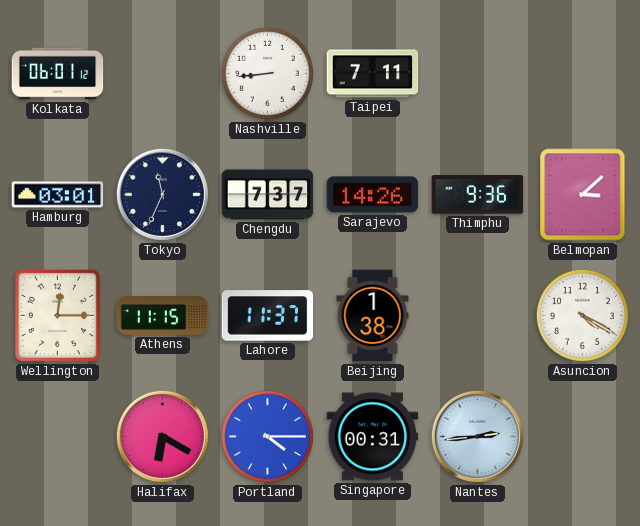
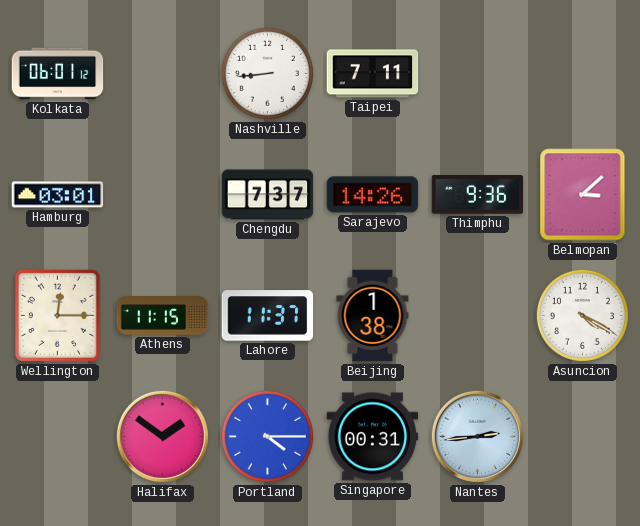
Tokyo: 11:34 -> none (162, 194)
Halifax: 6:20 -> 1:51 (162, 436)
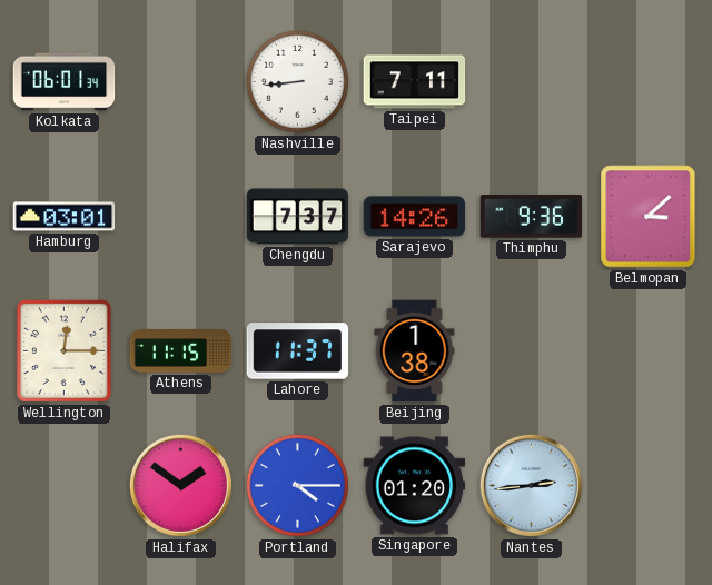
Kolkata: 06:01:12 -> 06:01:34 (65, 82)
Asuncion: 4:20 -> none (582, 315)
Singapore: 00:31 -> 01:20 (415, 486)
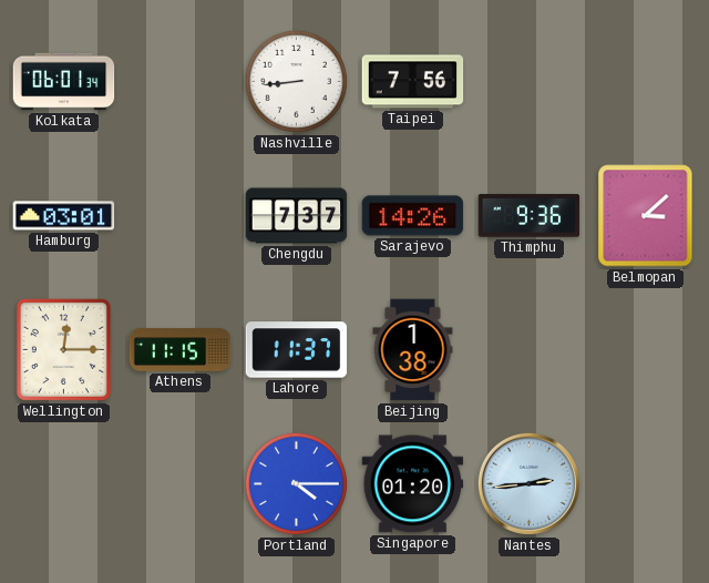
Taipei: 7:11 -> 7:56 (413, 82)
Halifax: 1:51 -> none (180, 485)
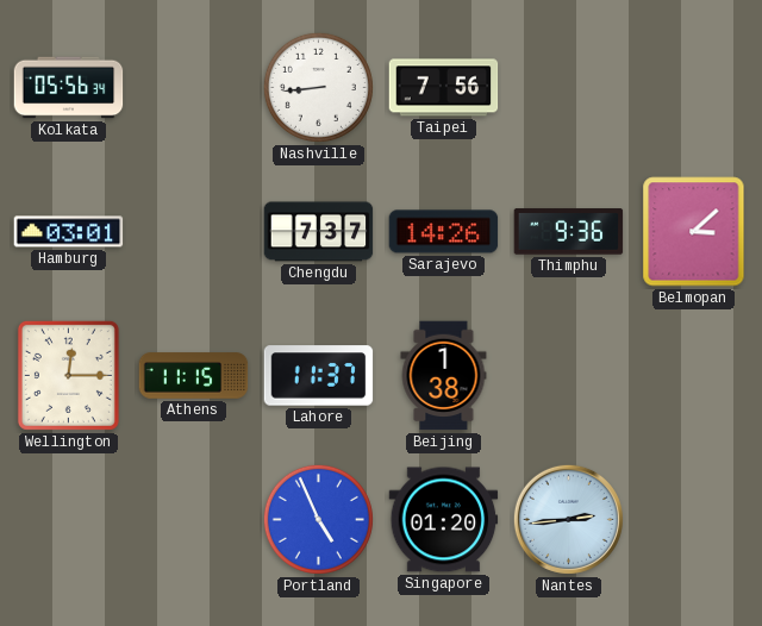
Kolkata: 06:01 -> 05:56 (69, 88)
Portland: 4:15 -> 4:56 (318, 519)
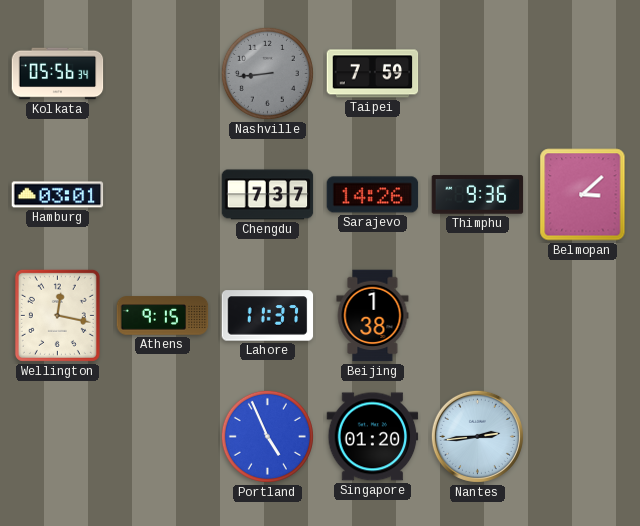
Nashville dial: white -> grey (267, 73)
Taipei: 7:56 -> 7:59 (373, 74)
Wellington: 12:15 -> 12:17 (57, 315)
Athens: 11:15 -> 9:15 (163, 316)
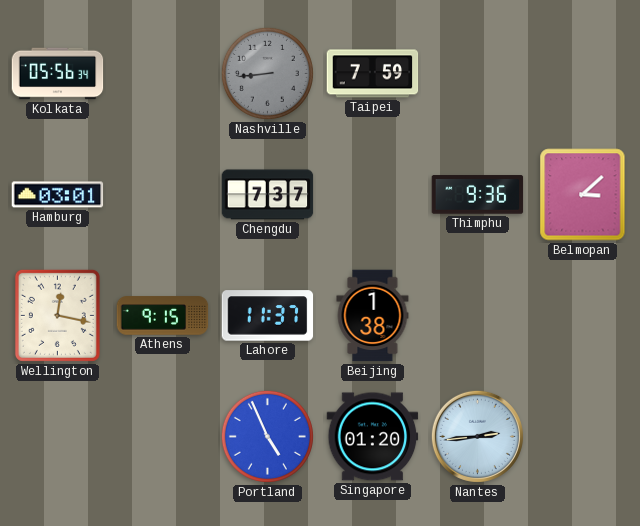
Sarajevo: 14:26 -> none (373, 195)
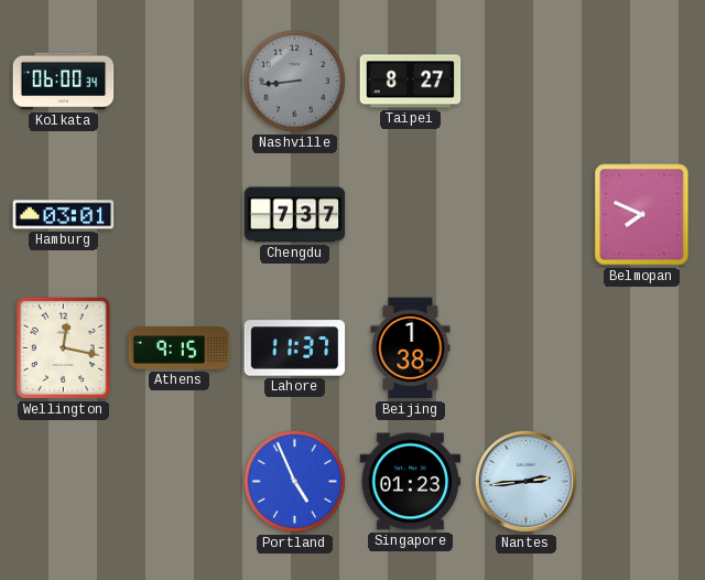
Kolkata: 05:56 -> 06:00 (64, 82)
Taipei: 7:59 -> 8:27 (411, 82)
Thimphu: 9:36 -> none (478, 195)
Belmopan: 3:08 -> 7:49 (642, 215)
Singapore: 01:20 -> 01:23 (411, 482)
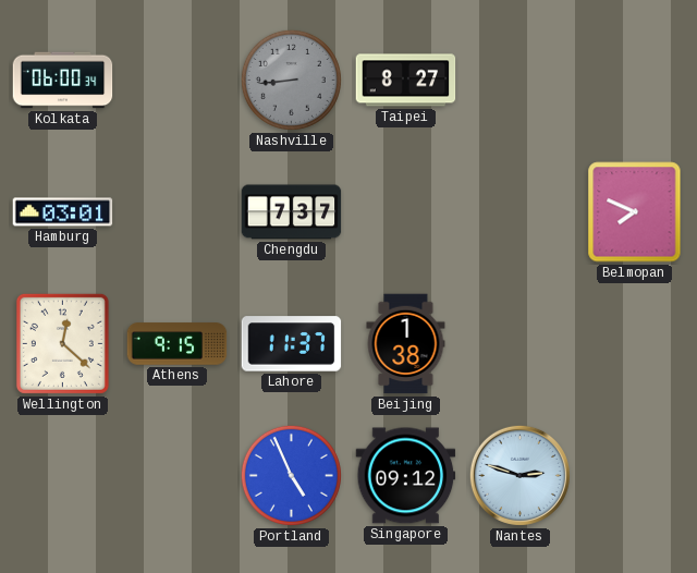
Wellington: 12:17 -> 12:22 (62, 343)
Singapore: 01:23 -> 09:12 (406, 476)
Nantes: 2:44 -> 2:48 (519, 475)
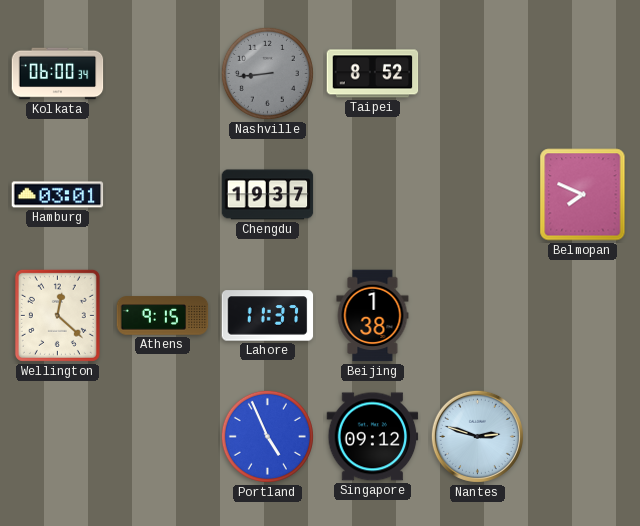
Taipei: 8:27 -> 8:52 (373, 74)
Chengdu: 7:37 -> 19:37 (268, 195)
